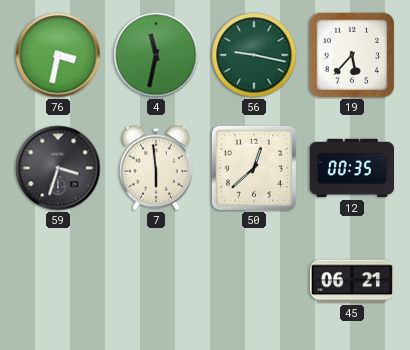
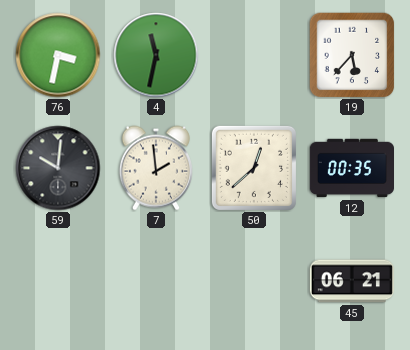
56: 9:17 -> none (254, 55)
59: 3:33 -> 10:01 (58, 168)
7: 5:59 -> 1:59 (156, 168)
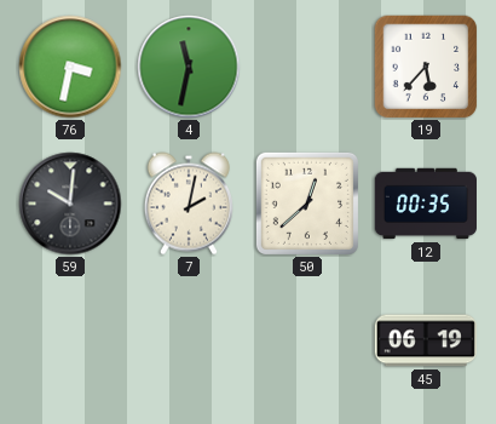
7: 1:59 -> 2:02 (189, 204)
45: 06:21 -> 06:19 (426, 340)
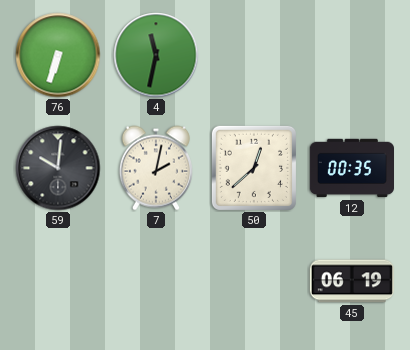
76: 3:32 -> 6:33 (58, 55)
19: 5:37 -> none (426, 67)
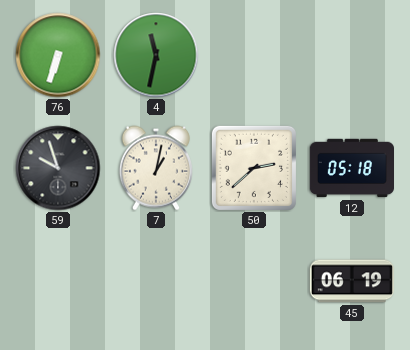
59: 10:01 -> 9:57 (58, 168)
7: 2:02 -> 1:02 (156, 168)
50: 12:38 -> 2:38 (254, 168)
12: 00:35 -> 05:18 (351, 168)
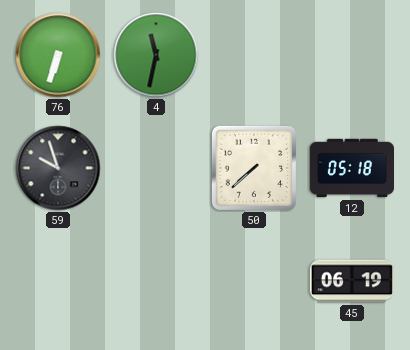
7: 1:02 -> none (156, 168)
50: 2:38 -> 7:38 (254, 168)
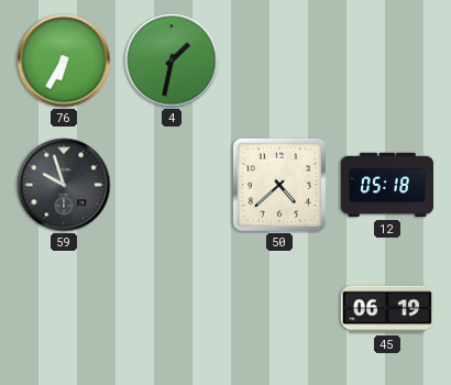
76: 6:33 -> 6:35 (64, 61)
4: 11:32 -> 1:32 (172, 61)
50: 7:38 -> 4:38 (279, 185)
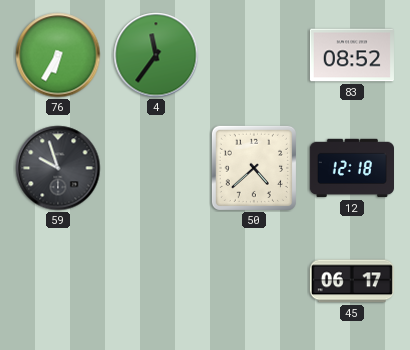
4: 1:32 -> 11:36 (156, 55)
83: none -> 08:52 (352, 55)
12: 05:18 -> 12:18 (351, 168)
45: 06:19 -> 06:17 (352, 281)
